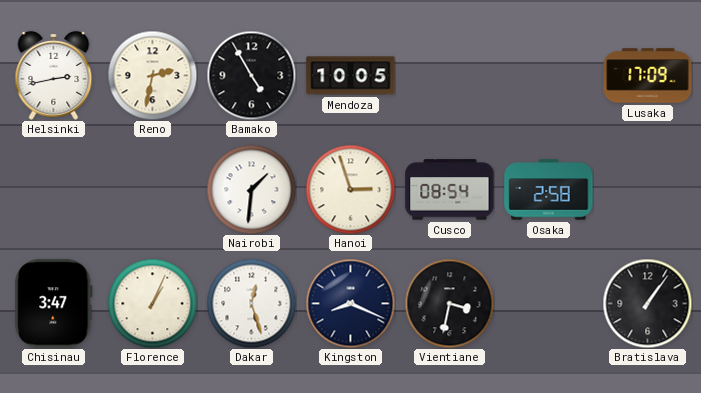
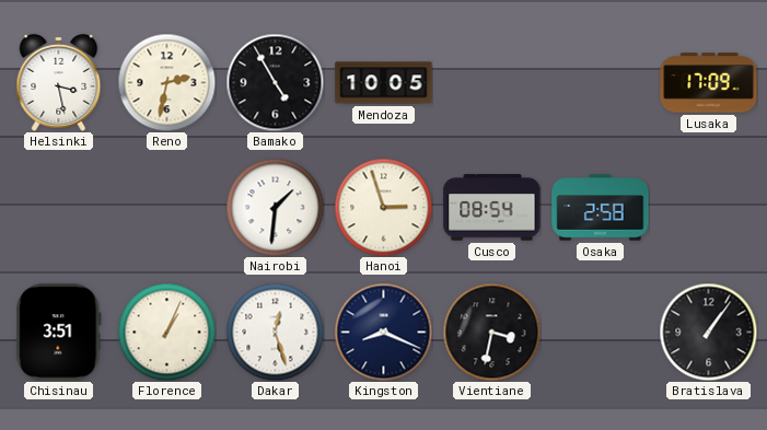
Helsinki: 2:43 -> 3:28 (59, 82)
Chisinau: 3:47 -> 3:51 (59, 333)
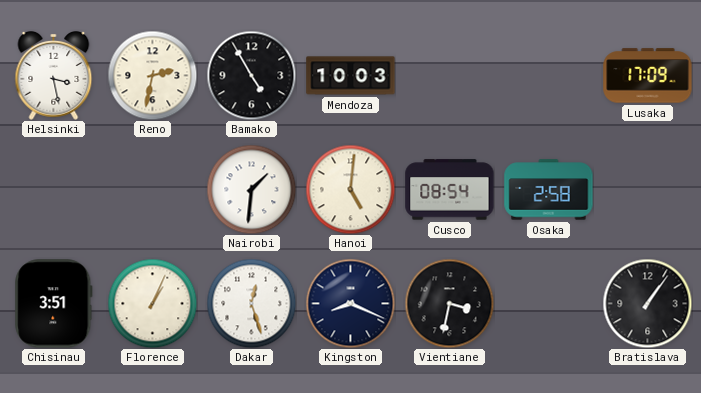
Mendoza: 10:05 -> 10:03 (351, 76)
Hanoi: 2:57 -> 5:01 (350, 189)
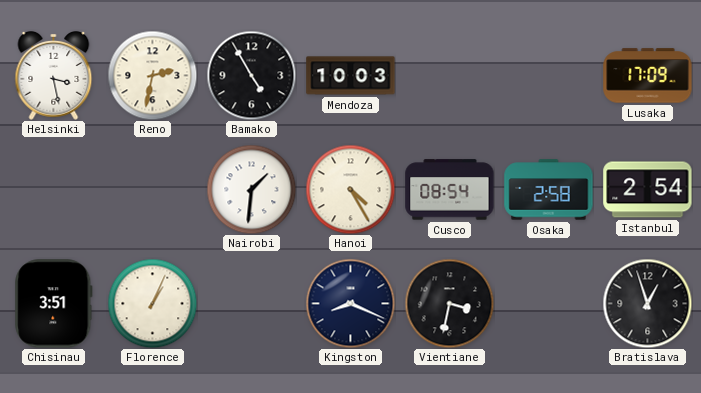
Hanoi: 5:01 -> 4:25 (350, 189)
Istanbul: none -> 2:54 (648, 190)
Dakar: 12:27 -> none (251, 303)
Bratislava: 1:06 -> 12:57 (647, 303)
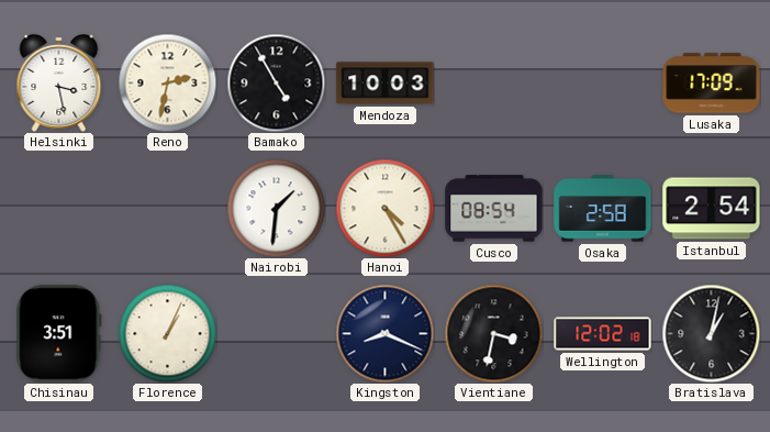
Wellington: none -> 12:02 (603, 334)
Bratislava: 12:57 -> 1:02 (711, 333)
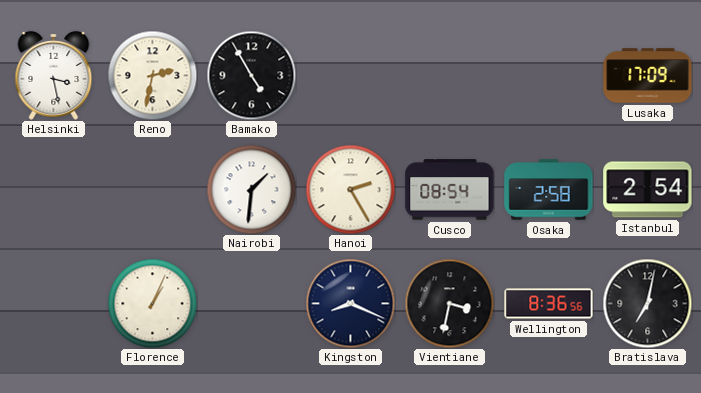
Mendoza: 10:03 -> none (386, 84)
Hanoi: 4:25 -> 2:25 (350, 189)
Chisinau: 3:51 -> none (59, 334)
Wellington: 12:02 -> 8:36 (549, 304)
Bratislava: 1:02 -> 7:02 (647, 303)
